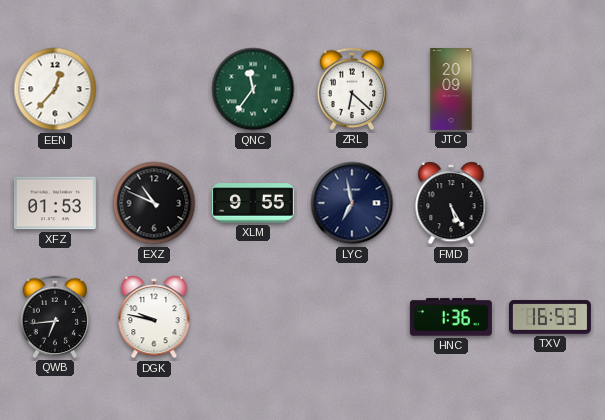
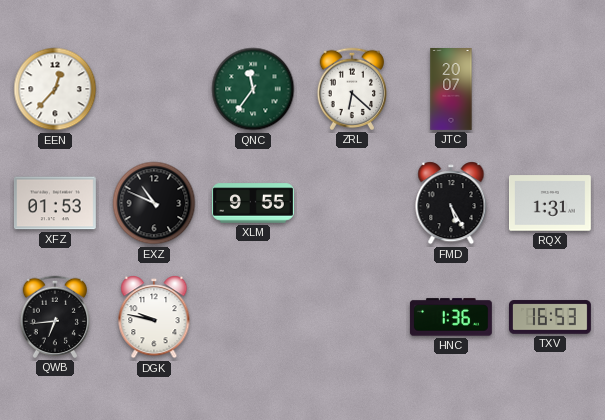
JTC: 20:09 -> 20:07 (451, 90)
LYC: 6:58 -> none (352, 203)
RQX: none -> 1:31 (550, 203)
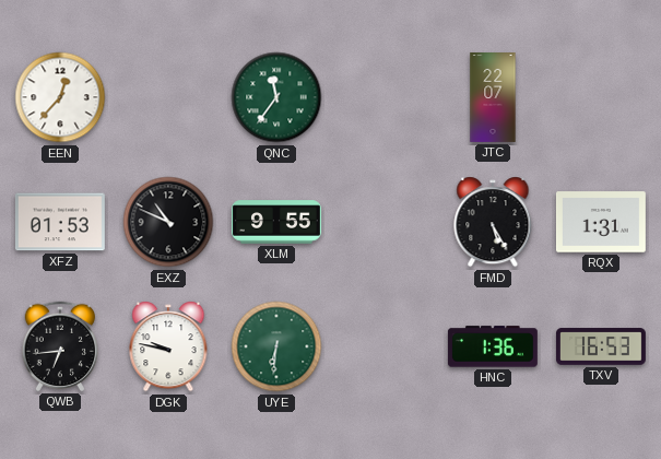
ZRL: 6:22 -> none (351, 89)
JTC: 20:07 -> 22:07 (493, 98)
UYE: none -> 6:31 (276, 346)
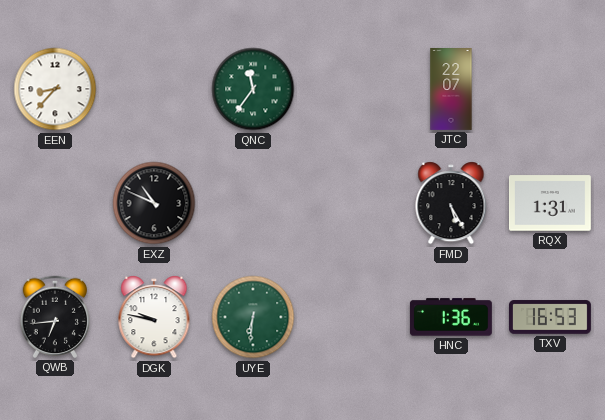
EEN: 12:37 -> 8:37 (55, 89)
XFZ: 01:53 -> none (60, 222)
XLM: 9:55 -> none (276, 222)
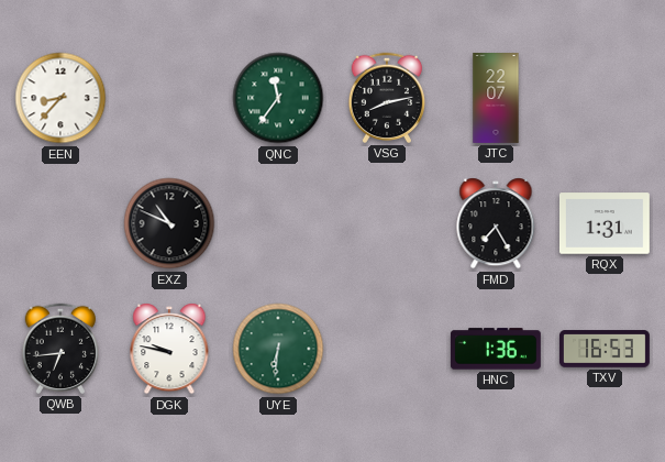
VSG: none -> 8:13 (386, 98)
FMD: 5:25 -> 7:25 (496, 223)
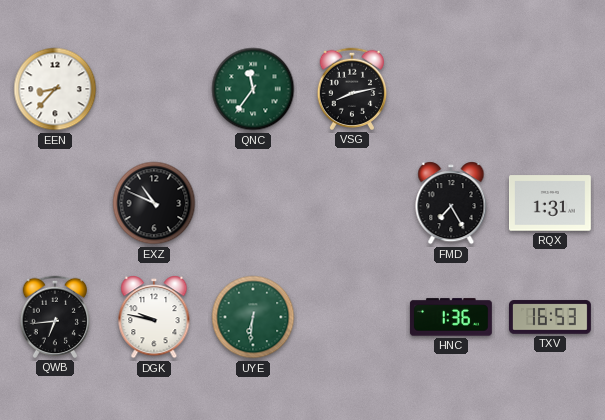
JTC: 22:07 -> none (496, 99)
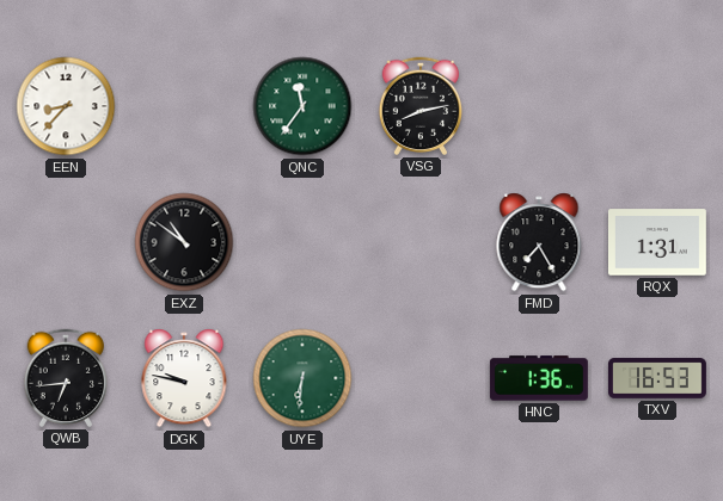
EXZ: 10:49 -> 10:51 (184, 242)
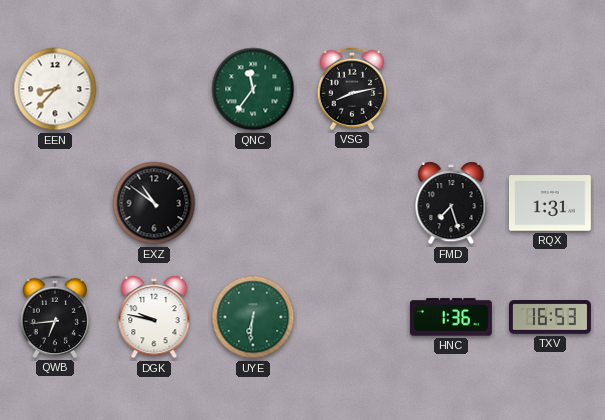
FMD: 7:25 -> 7:27 (451, 203)
